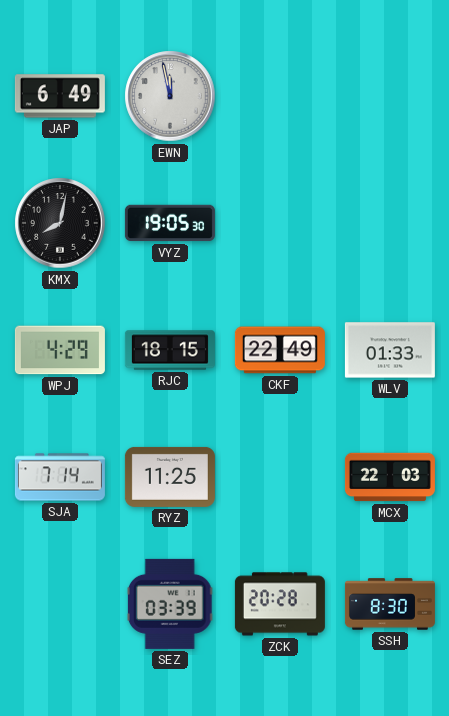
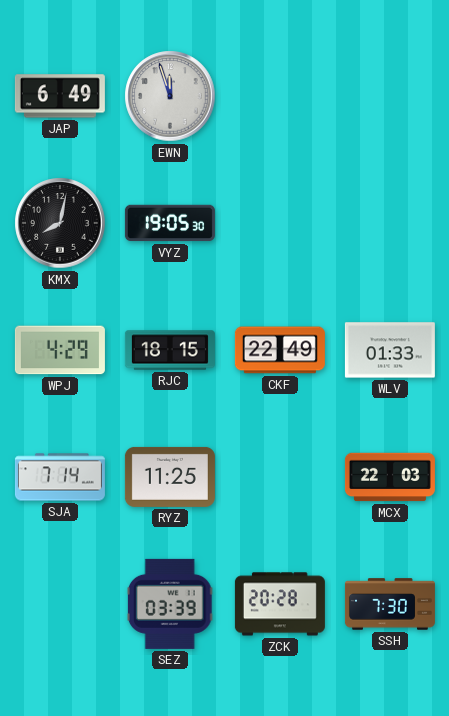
EWN: 11:58 -> 11:57 (170, 96)
SSH: 8:30 -> 7:30 (390, 604)
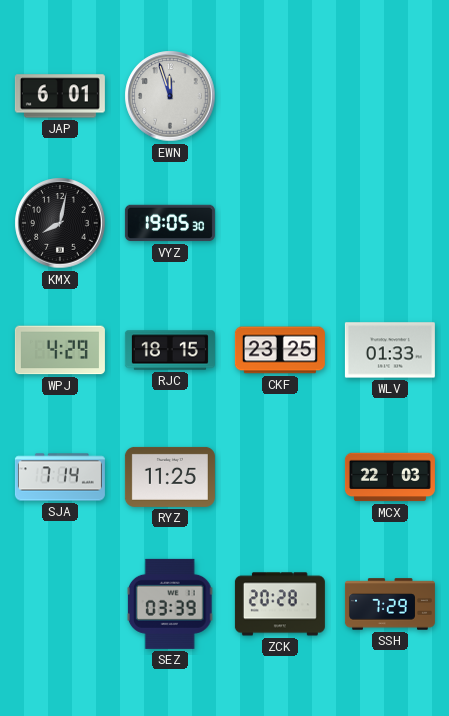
JAP: 6:49 -> 6:01 (60, 96)
CKF: 22:49 -> 23:25 (280, 350)
SSH: 7:30 -> 7:29 (390, 604)
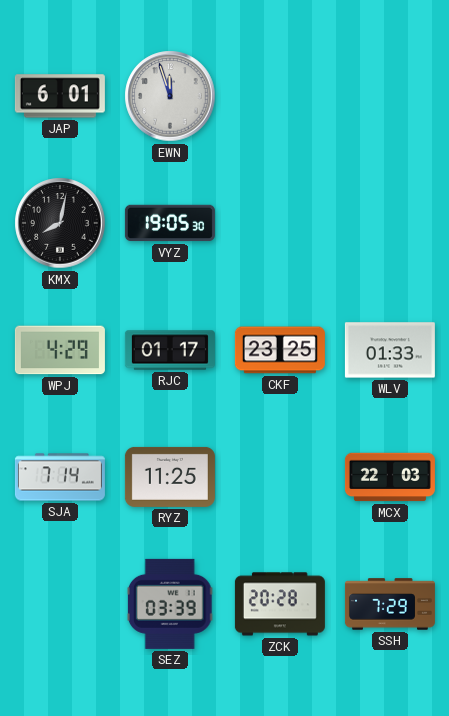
RJC: 18:15 -> 01:17 (170, 350)
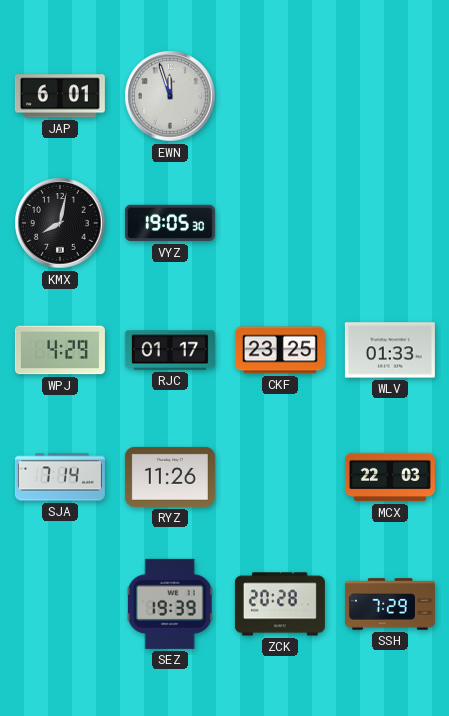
RYZ: 11:25 -> 11:26 (170, 477)
SEZ: 03:39 -> 19:39 (170, 604)
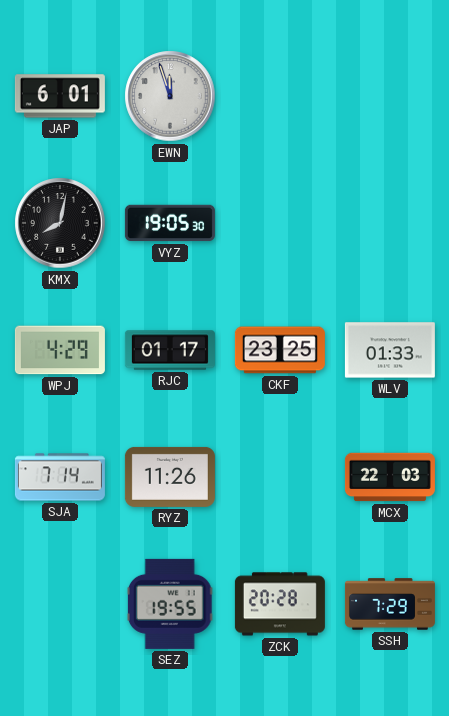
SEZ: 19:39 -> 19:55 (170, 604)
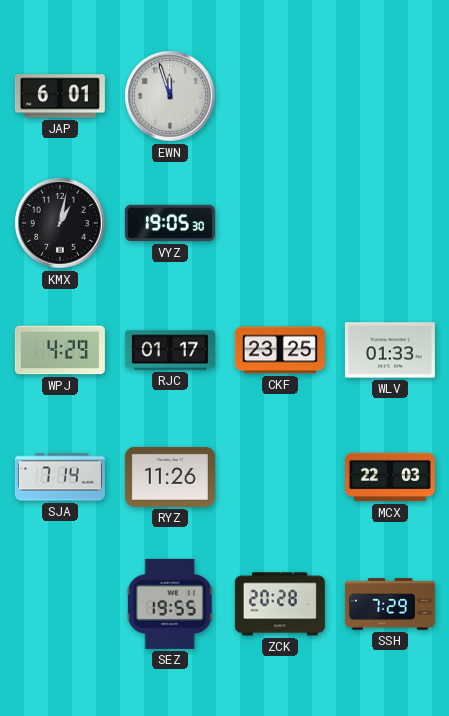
KMX: 8:02 -> 1:02 (60, 223)
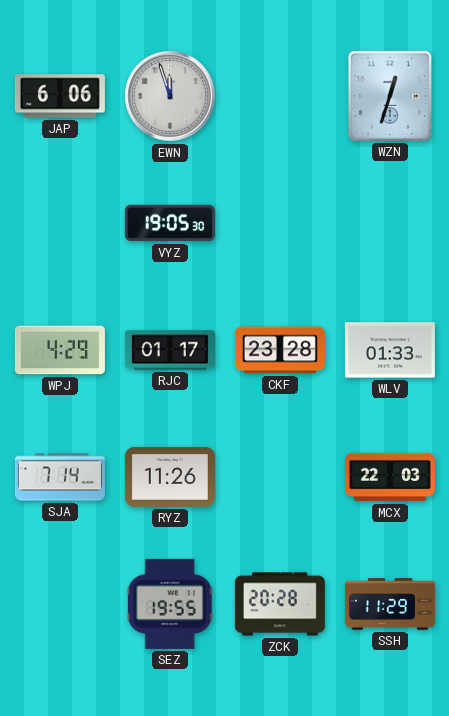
JAP: 6:01 -> 6:06 (60, 96)
WZN: none -> 12:33 (390, 96)
KMX: 1:02 -> none (60, 223)
CKF: 23:25 -> 23:28 (280, 350)
SSH: 7:29 -> 11:29 (390, 604)
